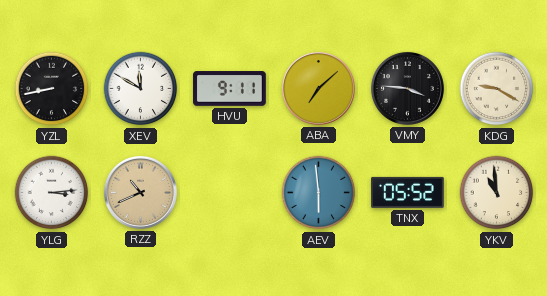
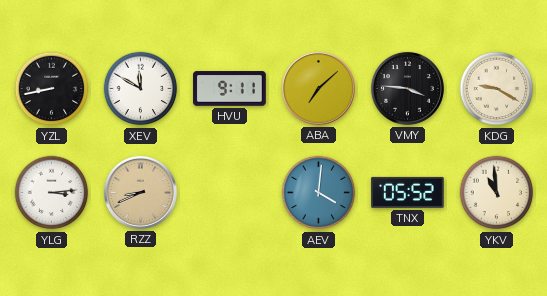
RZZ: 10:41 -> 8:41 (140, 192)
AEV: 5:59 -> 4:01 (319, 193)
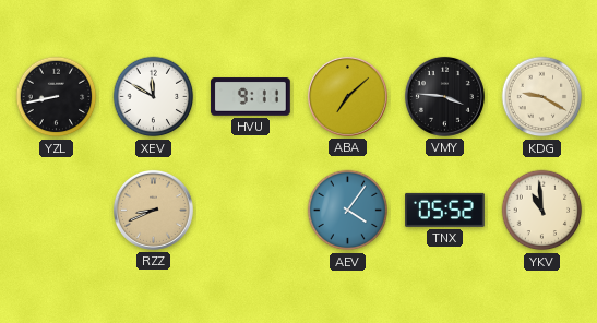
YLG: 3:14 -> none (52, 193)
AEV: 4:01 -> 4:06 (348, 211)
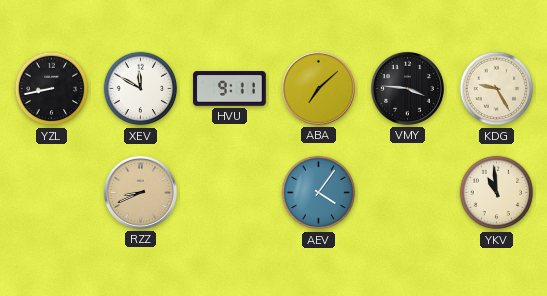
KDG: 9:20 -> 9:25 (497, 89)
TNX: 05:52 -> none (445, 210)
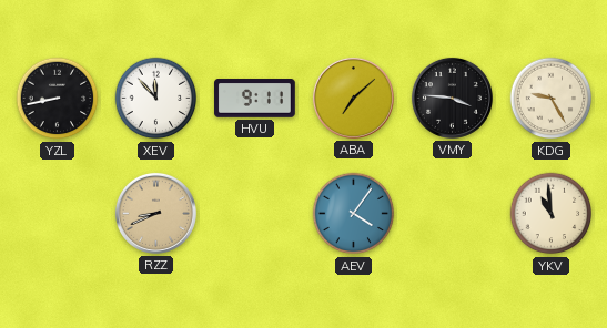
XEV: 11:50 -> 11:53 (156, 99)
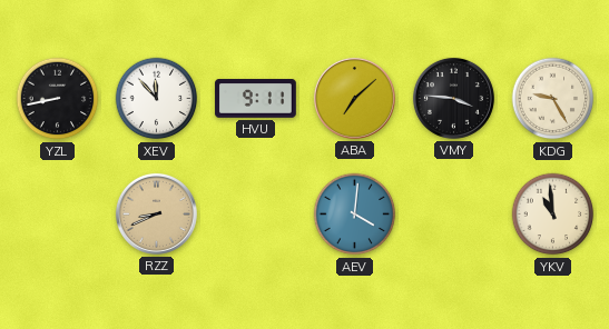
AEV: 4:06 -> 4:01 (355, 215)
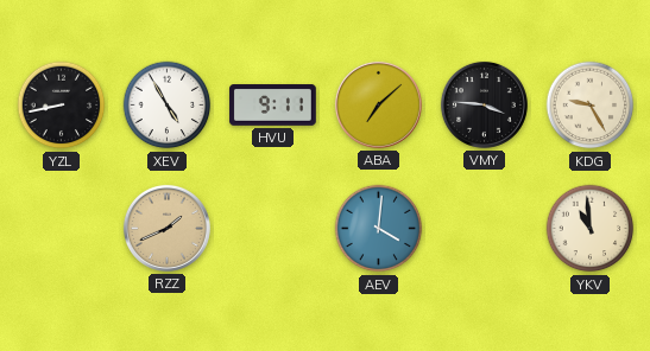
XEV: 11:53 -> 4:55 (168, 106)
RZZ: 8:41 -> 1:41 (166, 228)
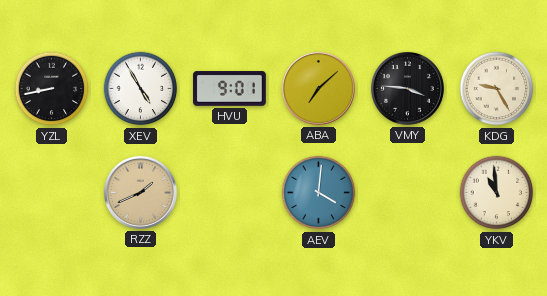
HVU: 9:11 -> 9:01 (230, 89)
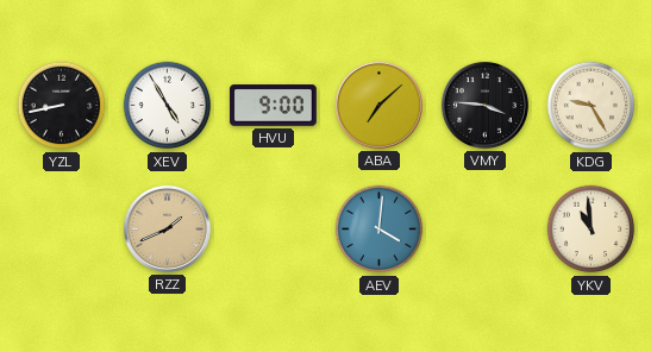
HVU: 9:01 -> 9:00 (274, 106)
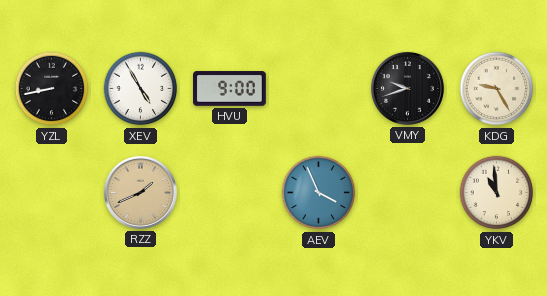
ABA: 7:08 -> none (378, 105)
VMY: 3:46 -> 9:42 (407, 88)
AEV: 4:01 -> 3:56 (319, 193)
